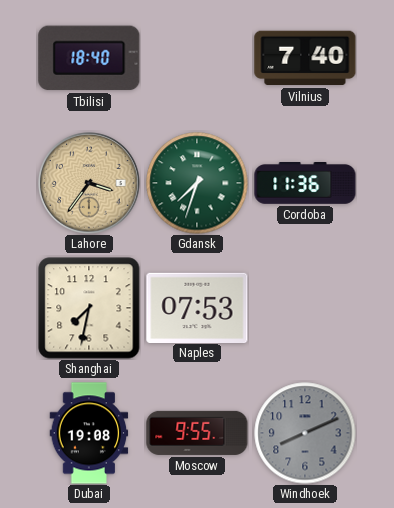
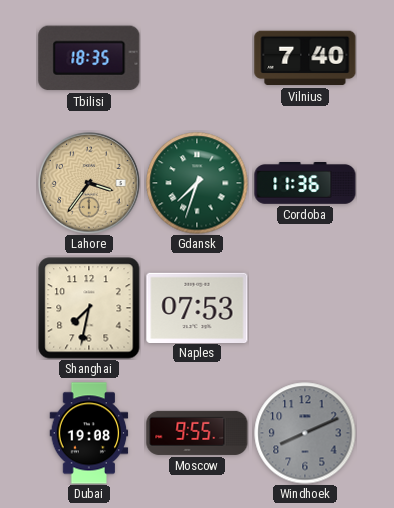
Tbilisi: 18:40 -> 18:35 (89, 58)
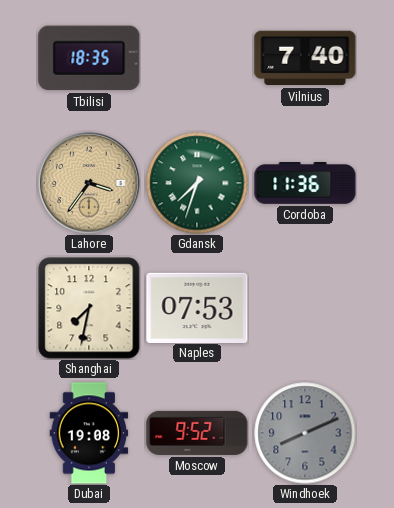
Moscow: 9:55 -> 9:52 (197, 433)
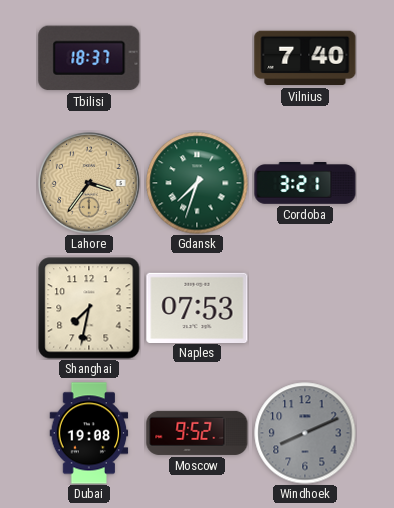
Tbilisi: 18:35 -> 18:37 (89, 58)
Cordoba: 11:36 -> 3:21 (305, 184)
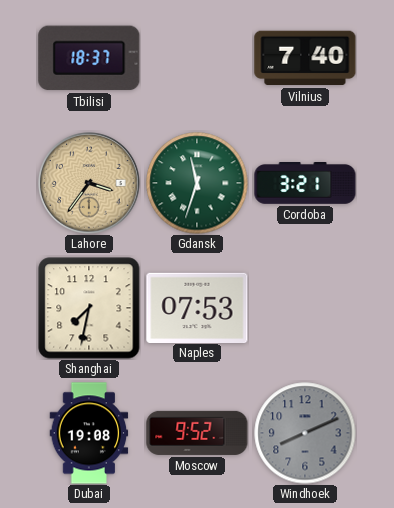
Gdansk: 7:33 -> 11:33 (197, 183)
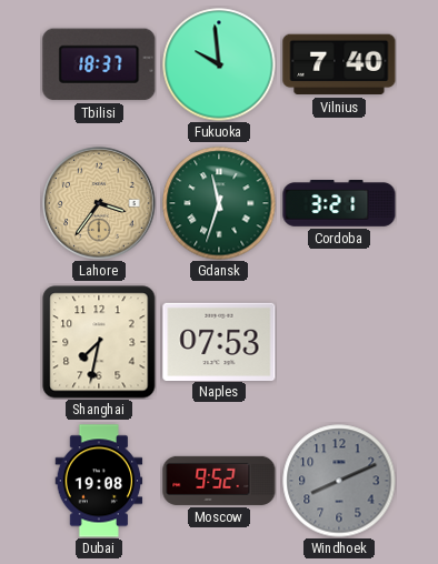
Fukuoka: none -> 9:59 (219, 64)
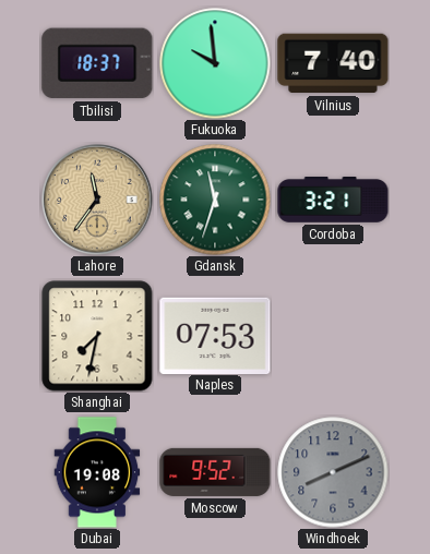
Lahore: 3:36 -> 11:36 (97, 200)
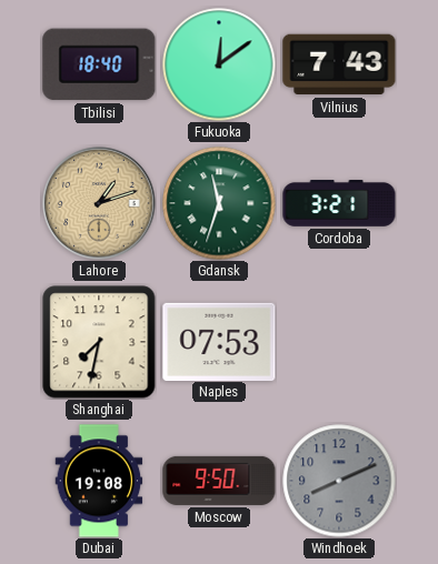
Tbilisi: 18:37 -> 18:40 (99, 64)
Fukuoka: 9:59 -> 12:09 (219, 64)
Vilnius: 7:40 -> 7:43 (339, 64)
Lahore: 11:36 -> 1:12 (99, 203)
Moscow: 9:52 -> 9:50 (219, 481)
